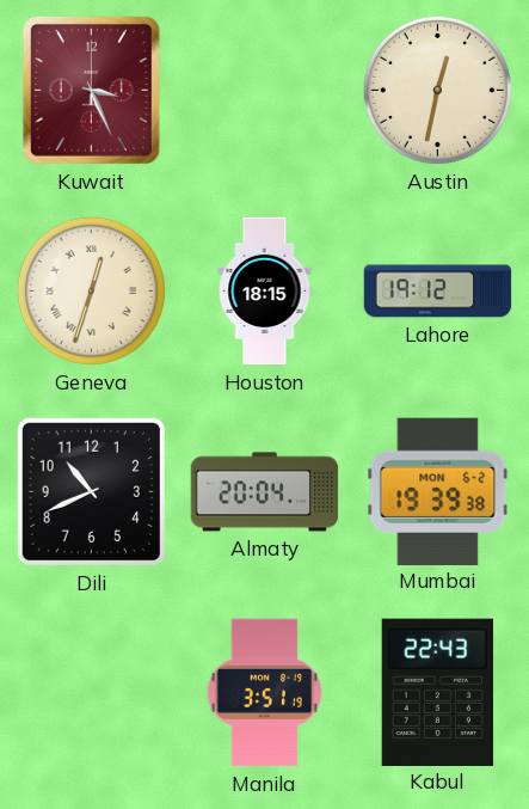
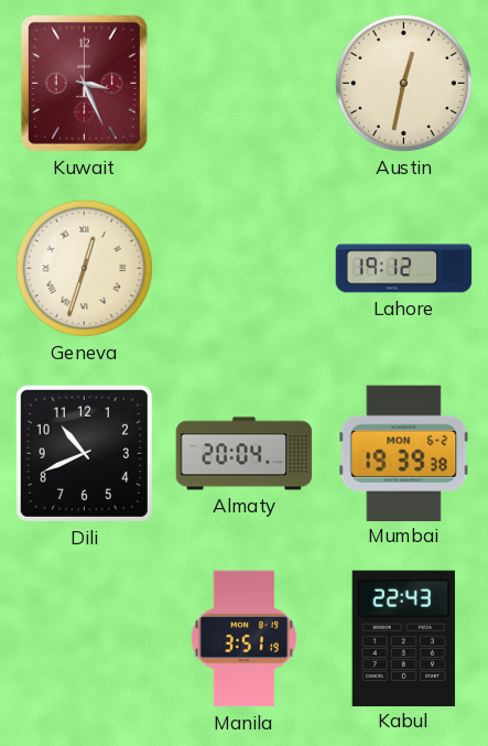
Houston: 18:15 -> none (265, 292)
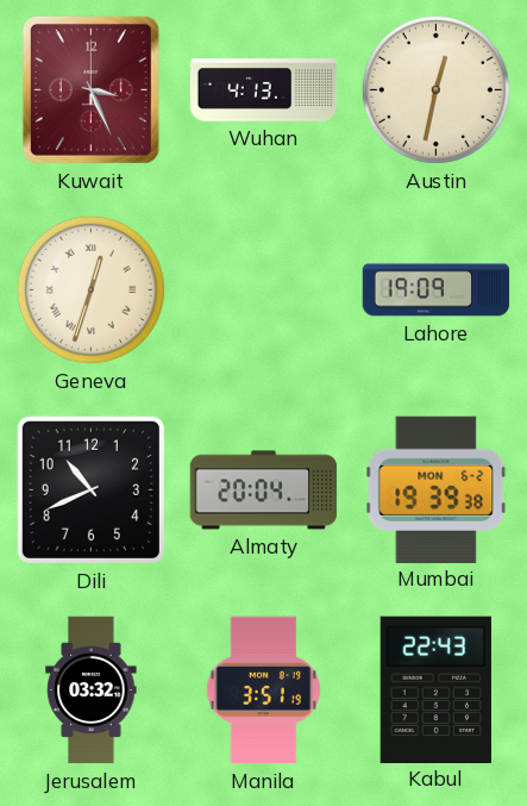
Wuhan: none -> 4:13 (264, 90)
Lahore: 19:12 -> 19:09 (437, 290)
Jerusalem: none -> 03:32 (92, 691)
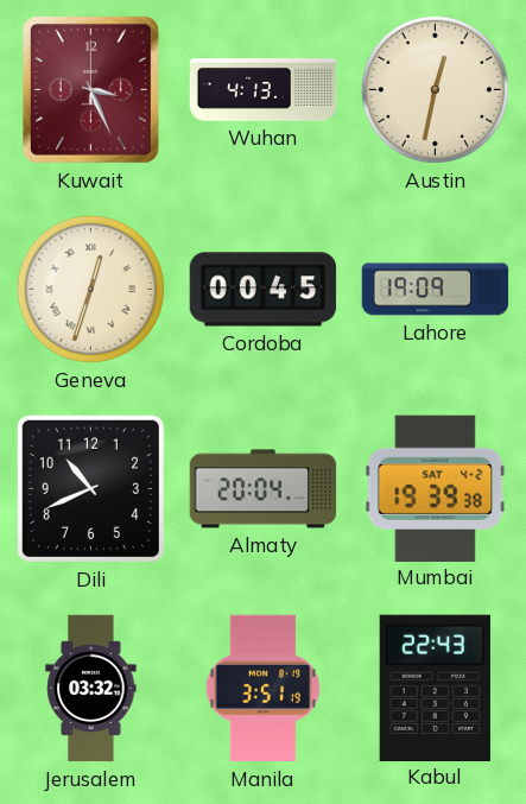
Cordoba: none -> 00:45 (264, 290)
Mumbai date: MON 6-2 -> SAT 4-2 (436, 488)
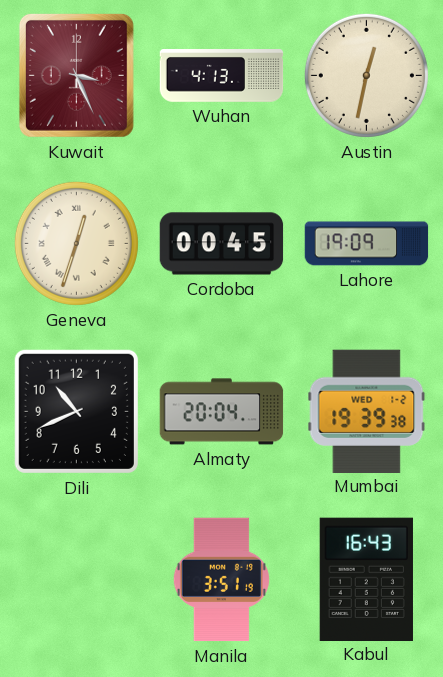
Mumbai date: SAT 4-2 -> WED 1-2 (367, 411)
Jerusalem: 03:32 -> none (91, 689)
Kabul: 22:43 -> 16:43 (366, 579)
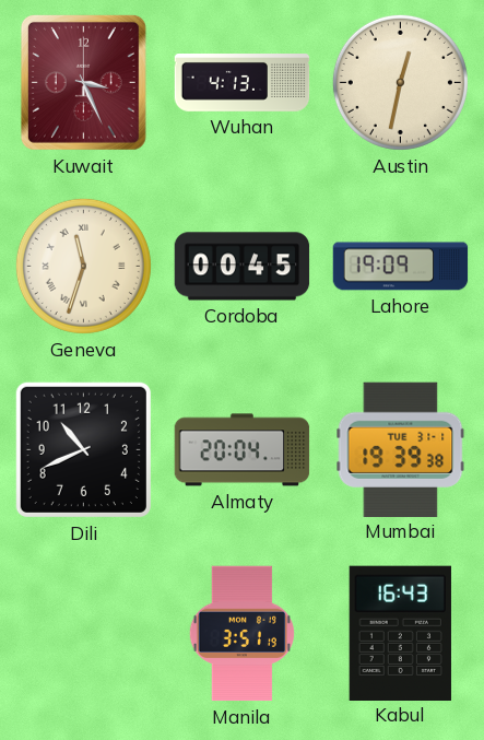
Geneva: 12:33 -> 11:33 (83, 266)
Mumbai date: WED 1-2 -> TUE 31-1 (401, 449)
